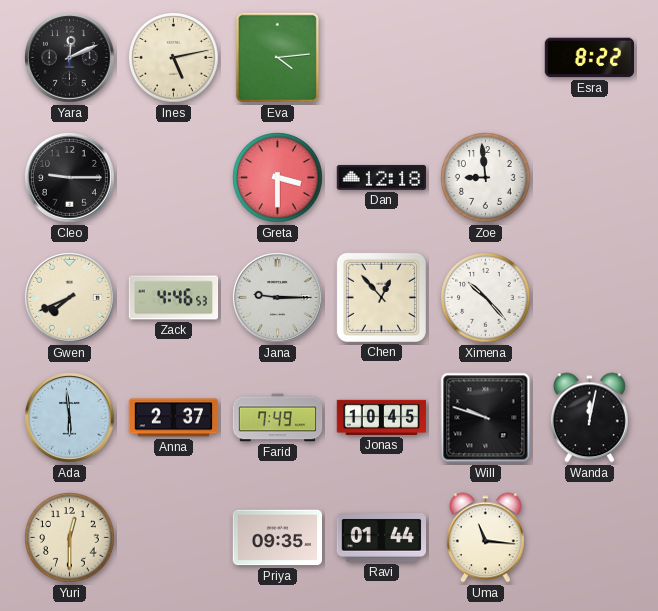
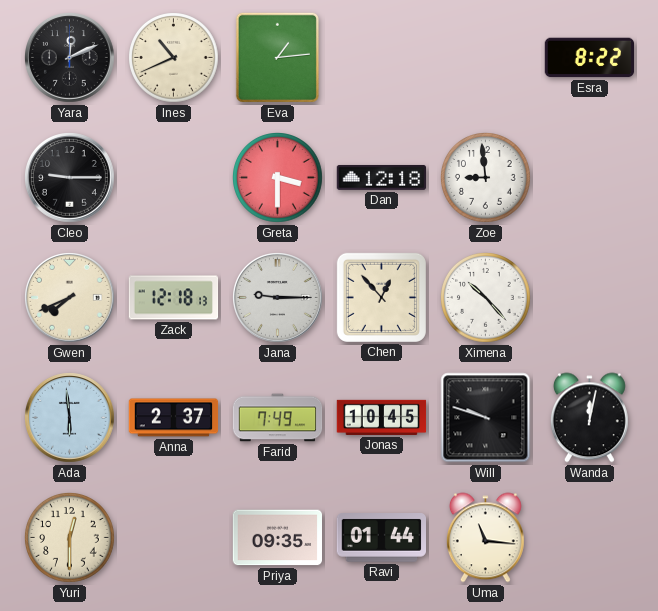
Ines: 5:13 -> 10:41 (174, 58)
Eva: 4:14 -> 1:14 (277, 57)
Zack: 4:46 -> 12:18 (174, 298)
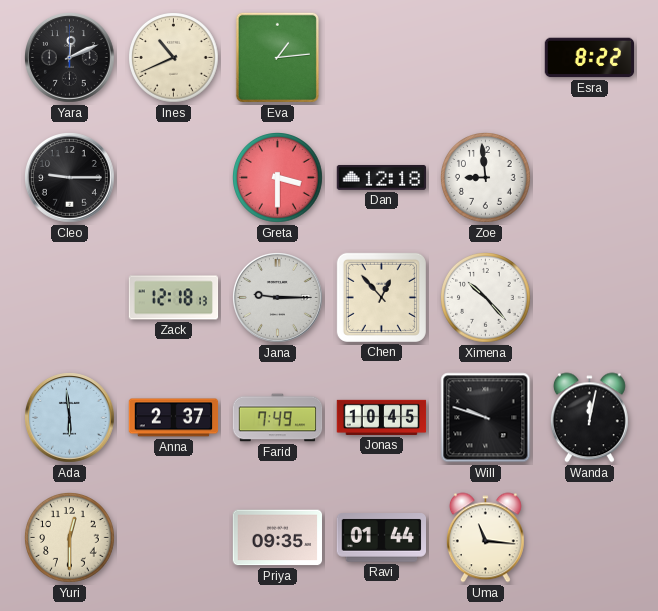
Gwen: 7:41 -> none (70, 298)
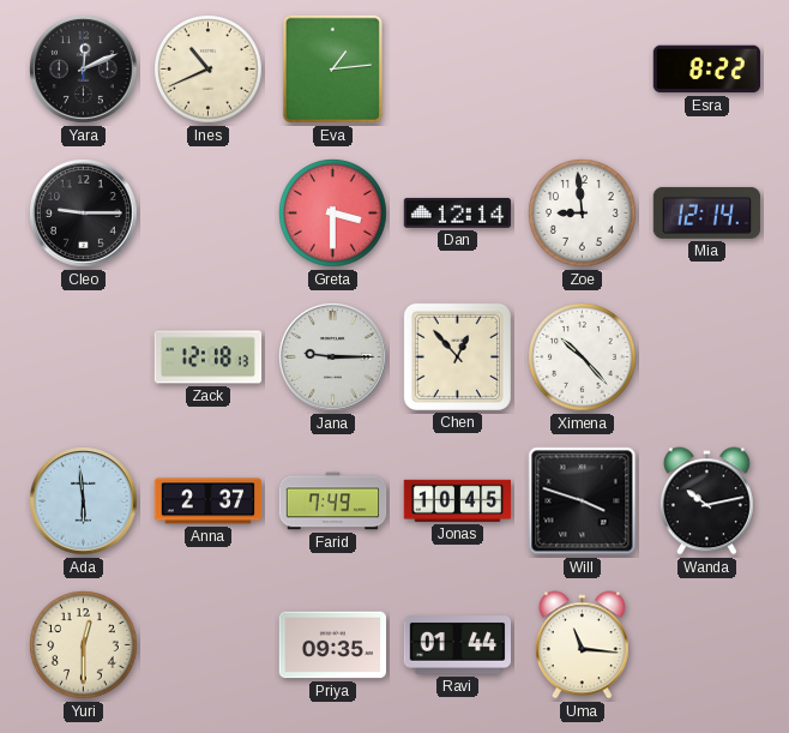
Dan: 12:18 -> 12:14 (458, 212)
Mia: none -> 12:14 (707, 212)
Will: 9:48 -> 3:48 (583, 501)
Wanda: 12:02 -> 10:13 (706, 501)
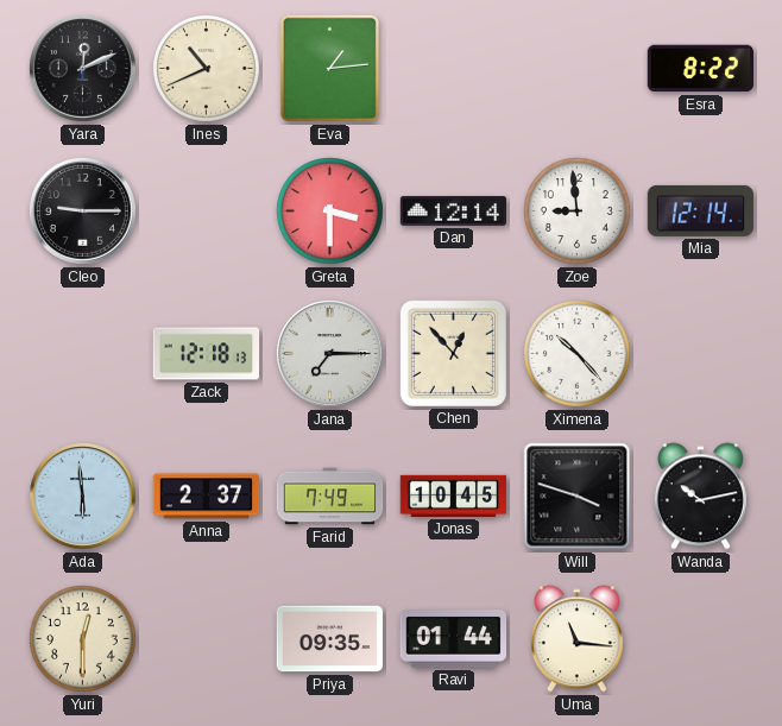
Jana: 9:15 -> 7:15 (330, 354)
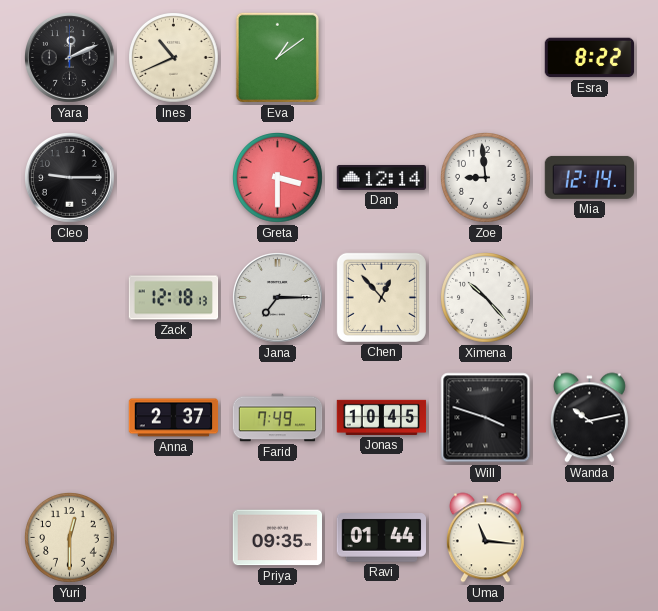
Eva: 1:14 -> 1:09 (277, 57)
Ada: 5:59 -> none (83, 497)
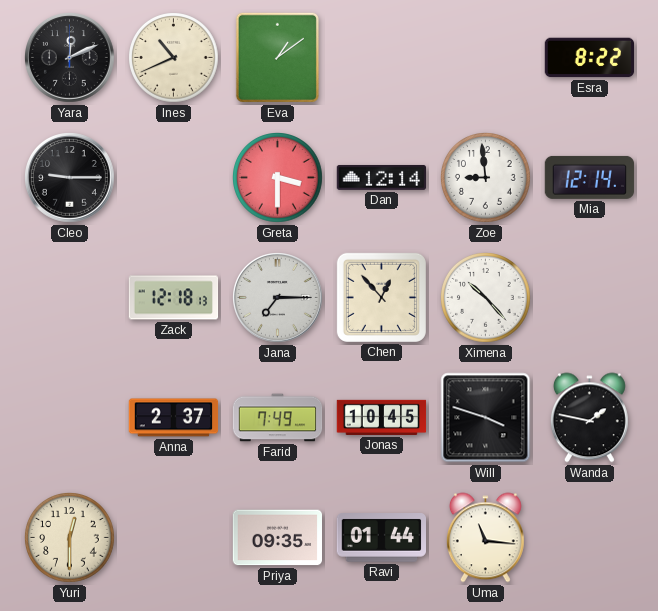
Wanda: 10:13 -> 1:47 (589, 418)
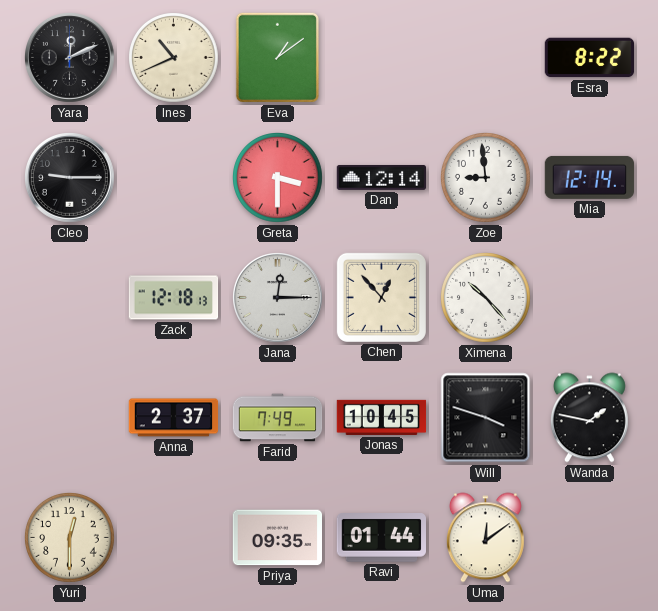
Jana: 7:15 -> 12:15 (278, 298)
Uma: 11:16 -> 12:09 (485, 538)
